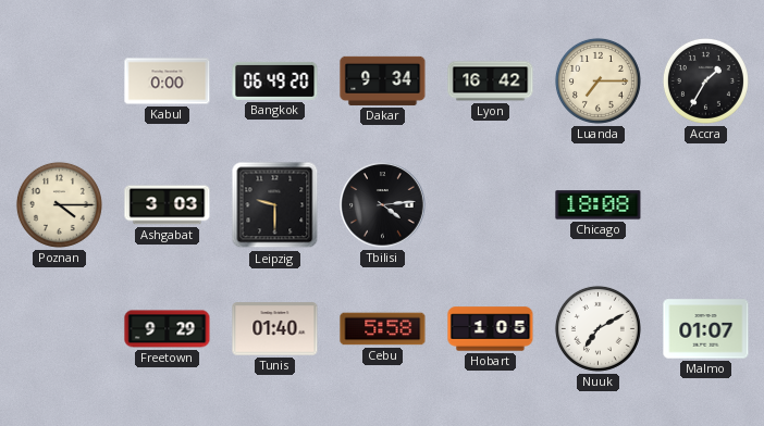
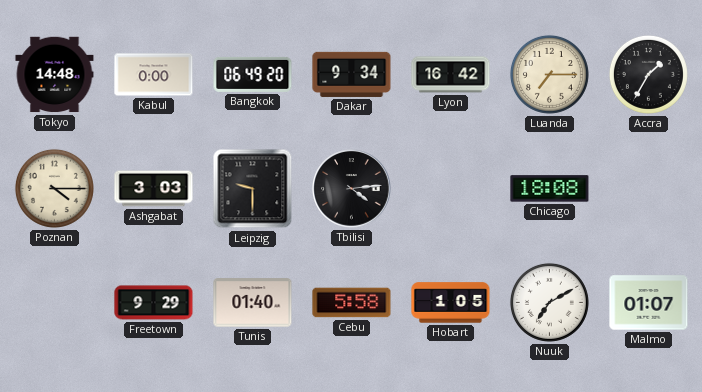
Tokyo: none -> 14:48 (55, 75)
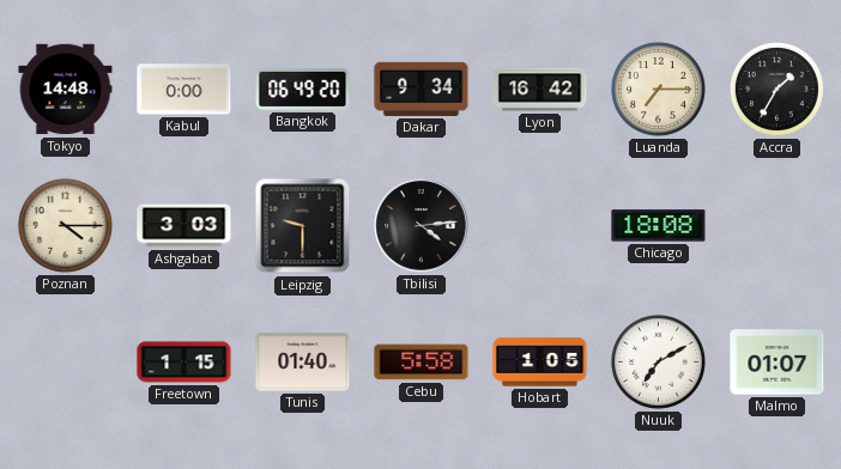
Freetown: 9:29 -> 1:15 (184, 363)
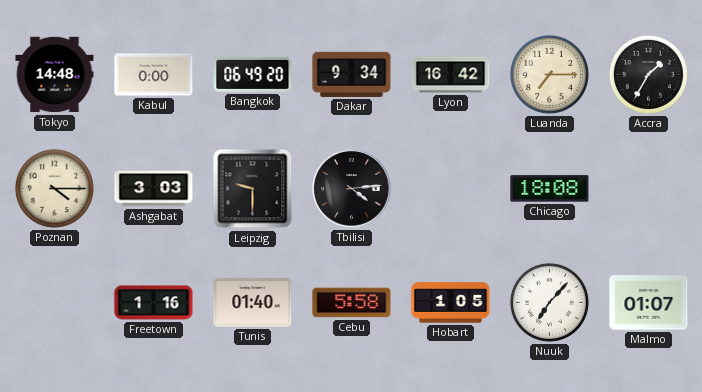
Freetown: 1:15 -> 1:16 (154, 303)
Nuuk: 7:10 -> 7:07 (549, 302)
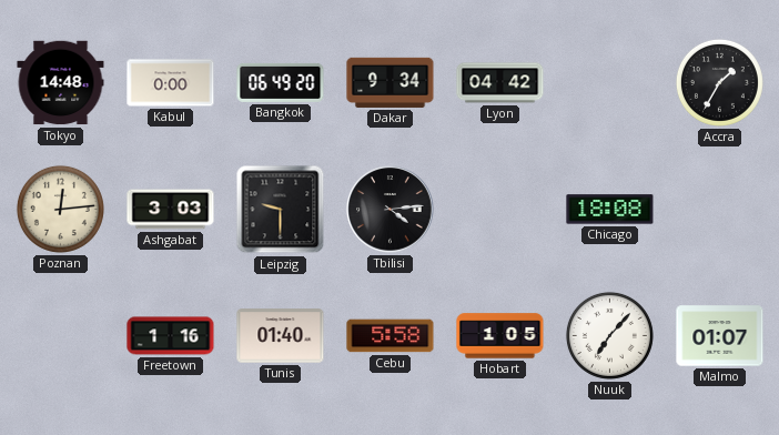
Lyon: 16:42 -> 04:42 (500, 83)
Luanda: 7:15 -> none (549, 74)
Poznan: 4:15 -> 12:14 (60, 209)
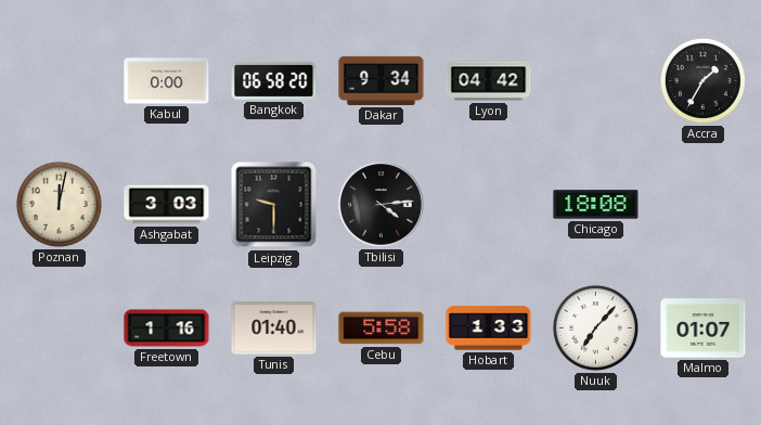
Tokyo: 14:48 -> none (61, 83)
Bangkok: 06:49 -> 06:58 (274, 80)
Poznan: 12:14 -> 12:02 (59, 204)
Hobart: 1:05 -> 1:33 (489, 329)
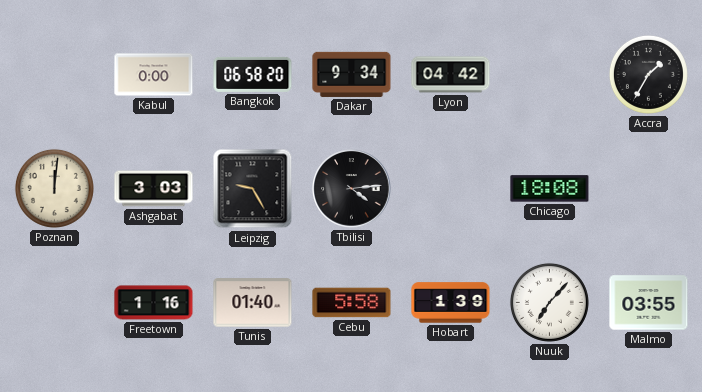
Poznan: 12:02 -> 12:01 (54, 188)
Leipzig: 9:30 -> 9:25 (253, 189)
Hobart: 1:33 -> 1:39 (451, 303)
Malmo: 01:07 -> 03:55 (649, 303)
